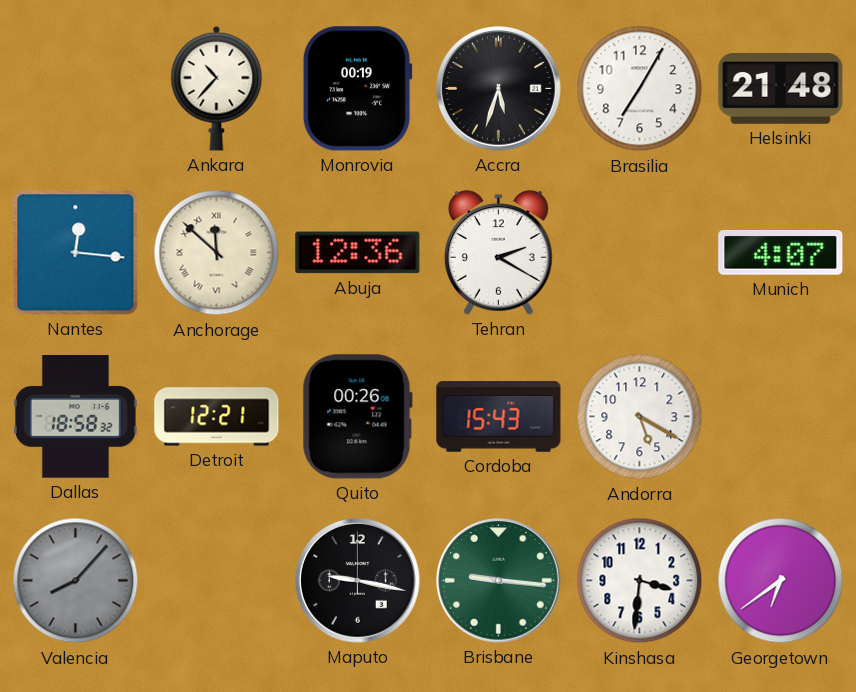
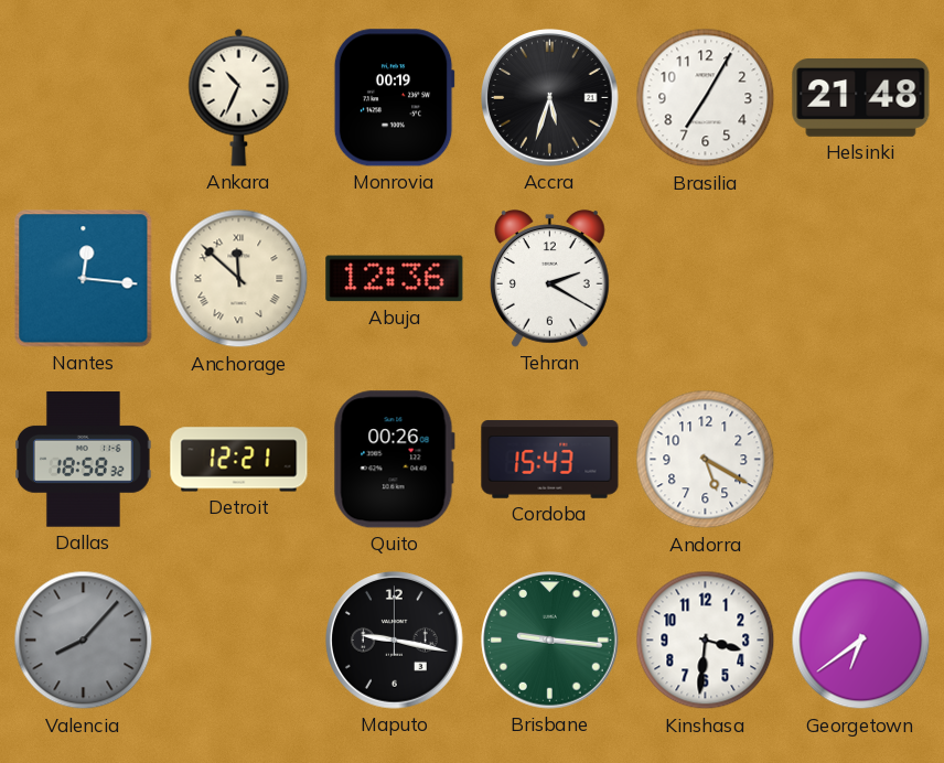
Ankara: 10:37 -> 10:34 (239, 97)
Munich: 4:07 -> none (781, 253)
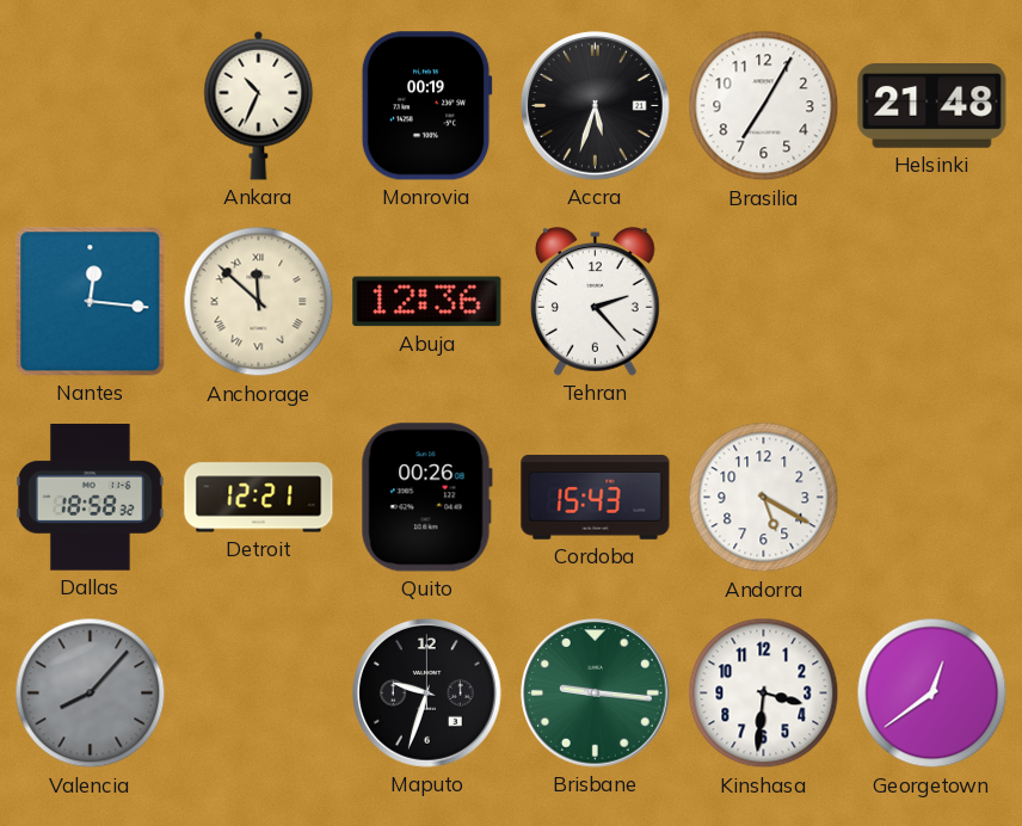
Tehran: 2:20 -> 2:23 (596, 302)
Maputo: 9:17 -> 9:33 (427, 694)
Georgetown: 6:39 -> 12:39 (932, 694)
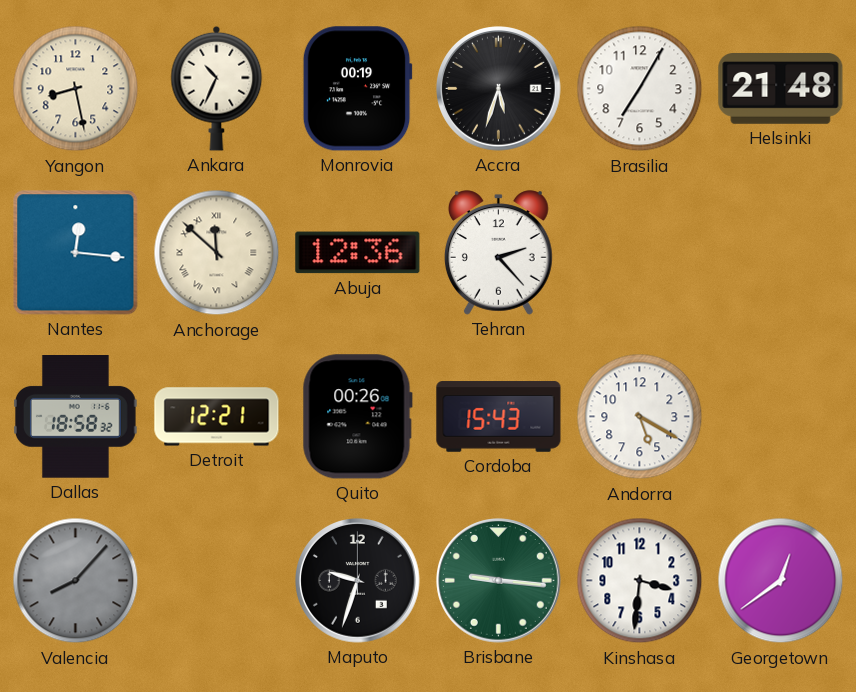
Yangon: none -> 8:28 (76, 89)
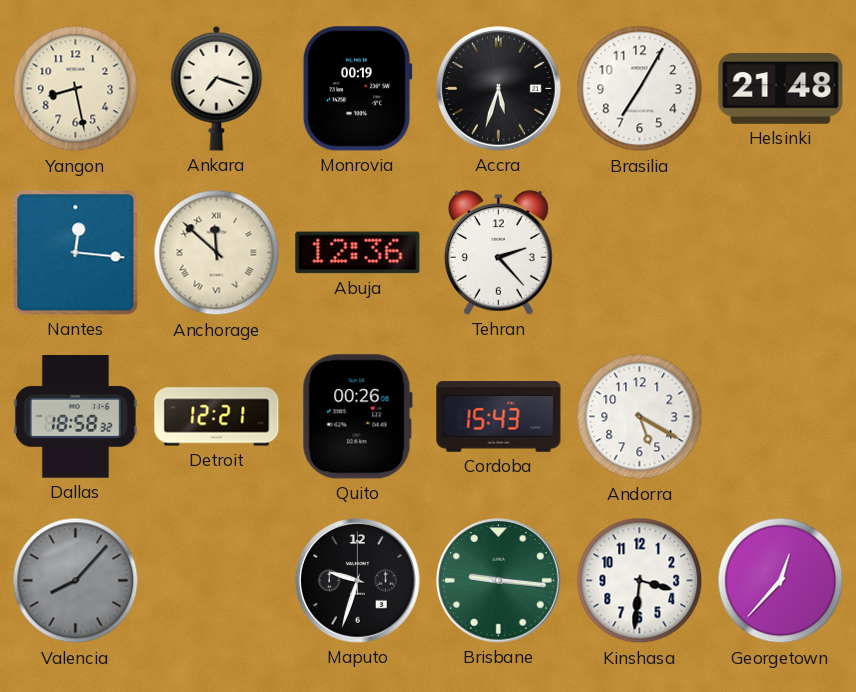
Ankara: 10:34 -> 7:18 (217, 88)
Georgetown: 12:39 -> 12:37 (781, 581)
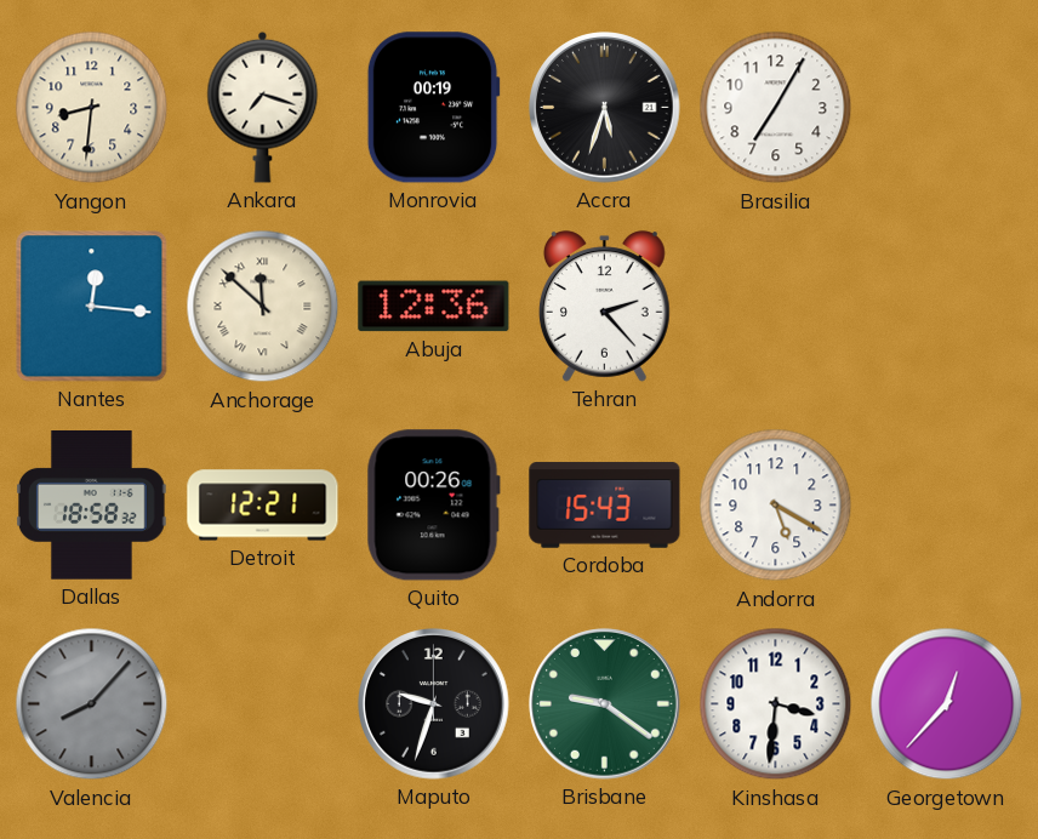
Yangon: 8:28 -> 8:31 (92, 108)
Helsinki: 21:48 -> none (781, 89)
Brisbane: 9:16 -> 9:21 (605, 704)
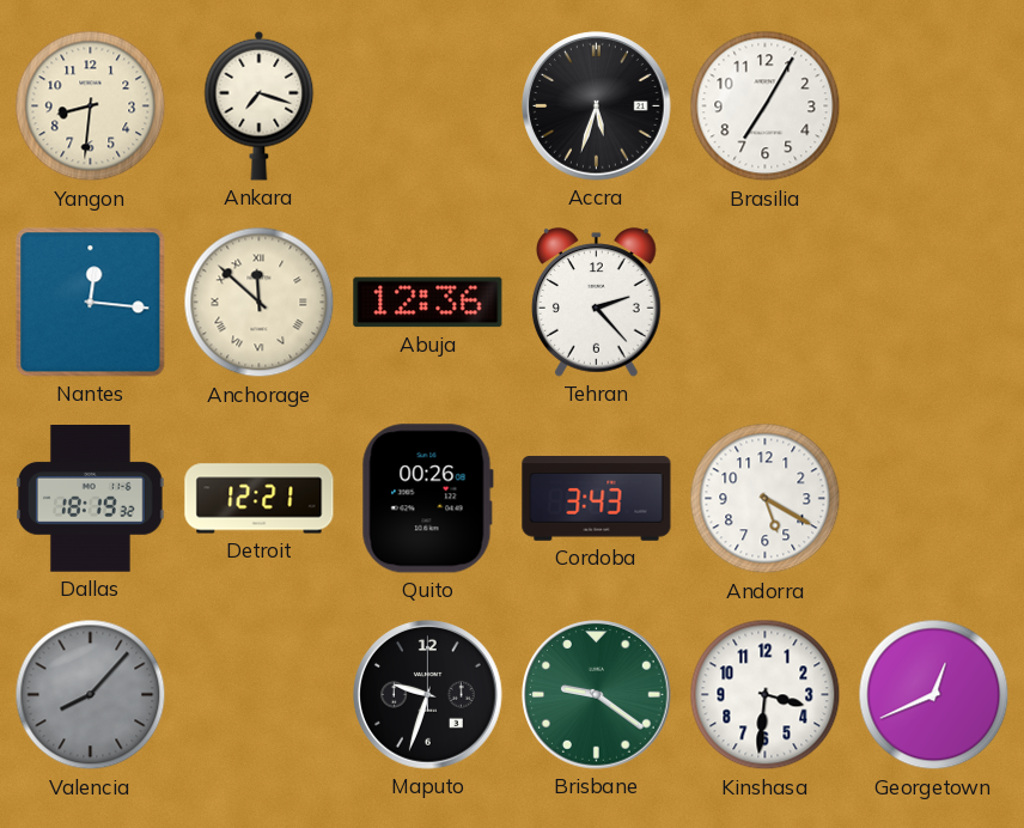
Monrovia: 00:19 -> none (433, 108)
Dallas: 18:58 -> 18:19 (91, 499)
Cordoba: 15:43 -> 3:43 (597, 499)
Georgetown: 12:37 -> 12:41 (934, 695)
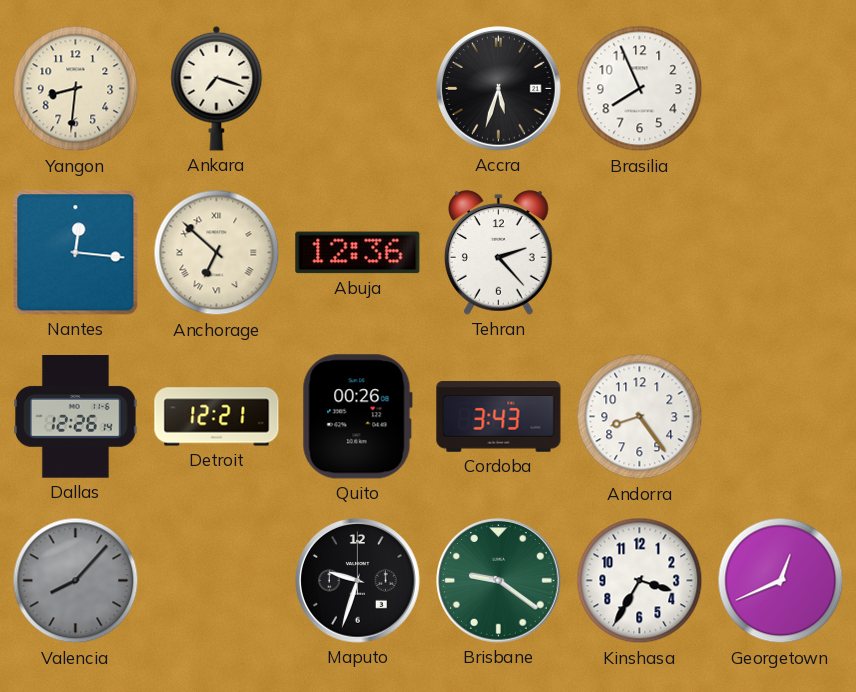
Brasilia: 7:05 -> 7:56 (640, 89)
Anchorage: 11:52 -> 6:52 (217, 253)
Dallas: 18:19 -> 12:26 (76, 417)
Andorra: 5:20 -> 8:24 (640, 417)
Kinshasa: 3:31 -> 3:35 (640, 581)
